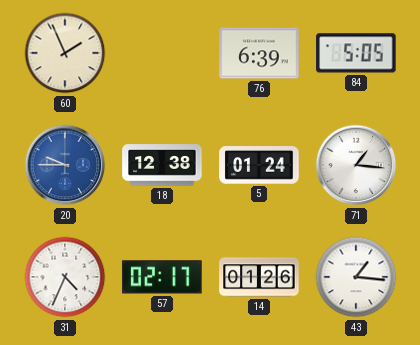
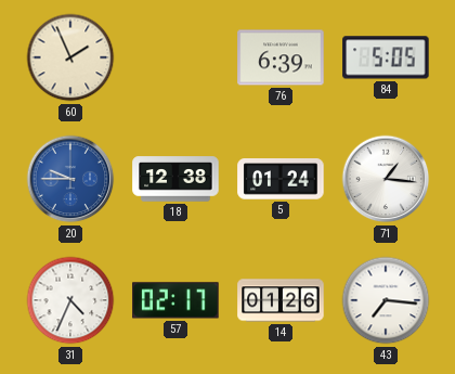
43: 1:16 -> 7:16 (386, 300)
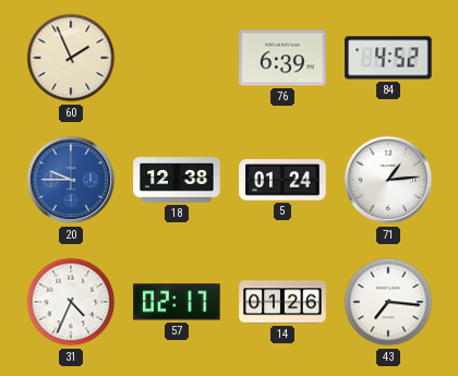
84: 5:05 -> 4:52 (388, 58)
71: 1:16 -> 1:14 (388, 180)
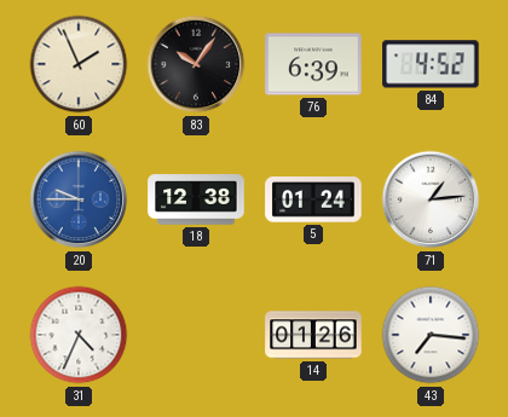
83: none -> 10:06 (196, 64)
57: 02:17 -> none (177, 302)
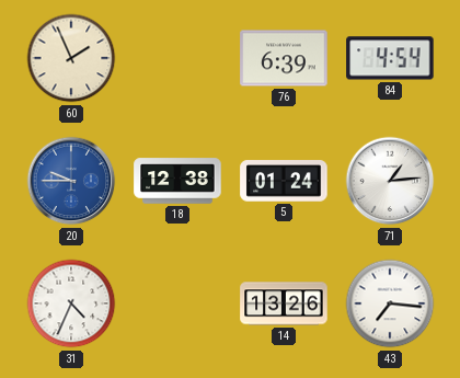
83: 10:06 -> none (196, 64)
84: 4:52 -> 4:54 (390, 58)
14: 01:26 -> 13:26 (284, 303)
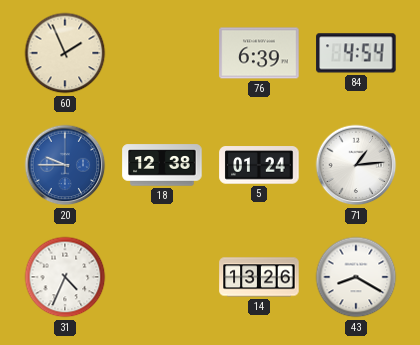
43: 7:16 -> 8:20 (356, 277)
